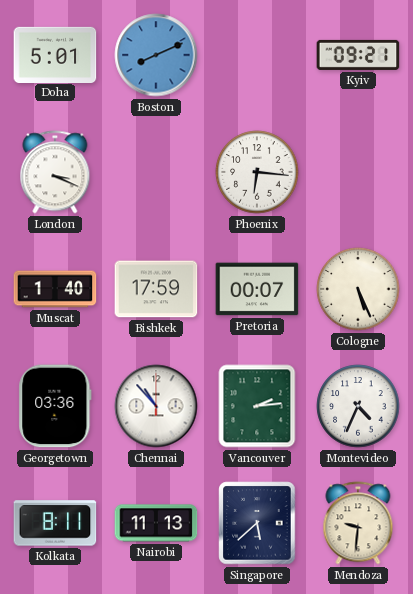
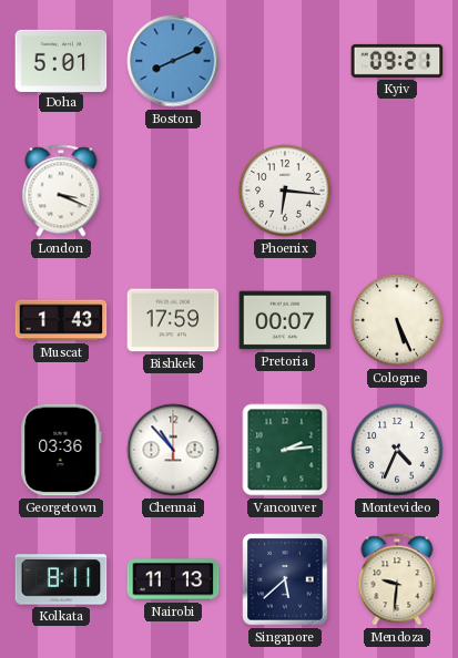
Muscat: 1:40 -> 1:43 (61, 320)
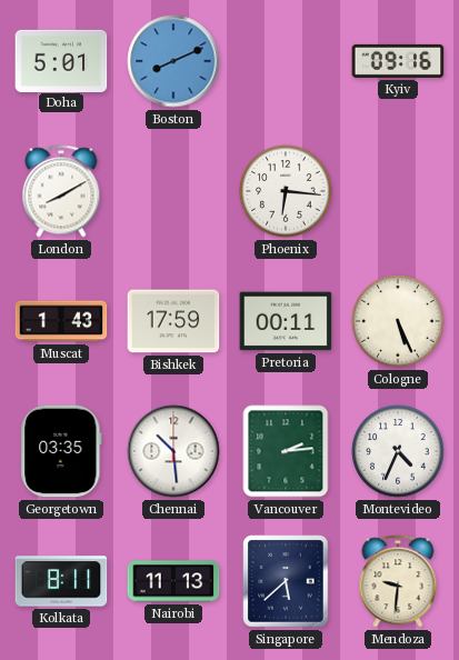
Kyiv: 09:21 -> 09:16 (398, 61)
London: 3:19 -> 8:10 (61, 191)
Pretoria: 00:07 -> 00:11 (286, 321)
Georgetown: 03:36 -> 03:35 (61, 451)
Chennai: 10:53 -> 10:29 (173, 451)
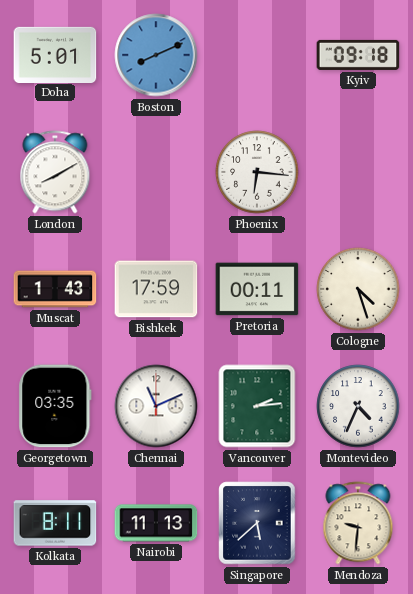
Kyiv: 09:16 -> 09:18 (358, 55)
Cologne: 5:26 -> 4:27 (358, 289)
Chennai: 10:29 -> 11:11 (156, 406)
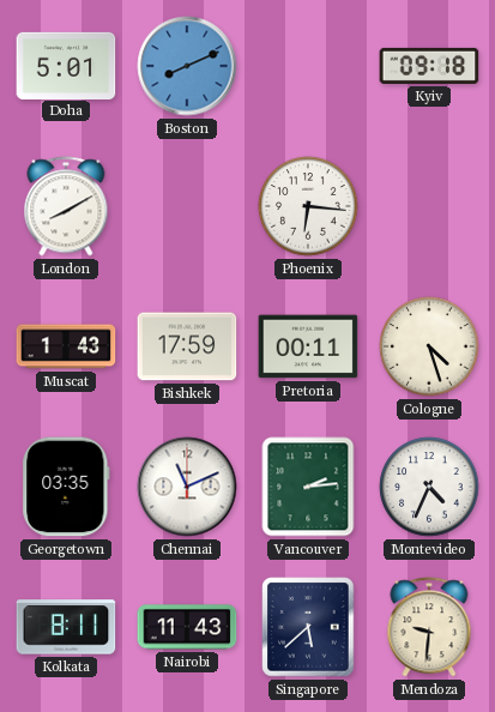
Nairobi: 11:13 -> 11:43 (187, 627)
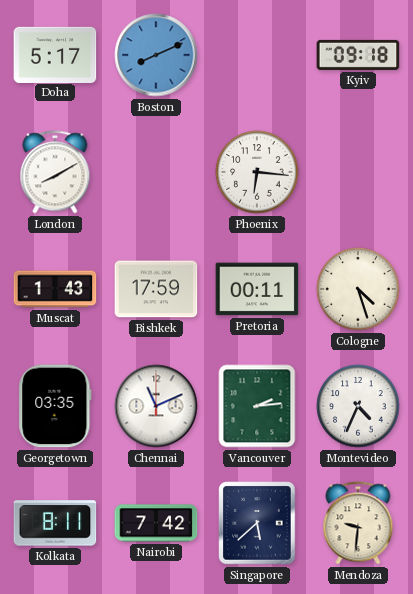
Doha: 5:01 -> 5:17 (55, 54)
Nairobi: 11:43 -> 7:42 (156, 523)
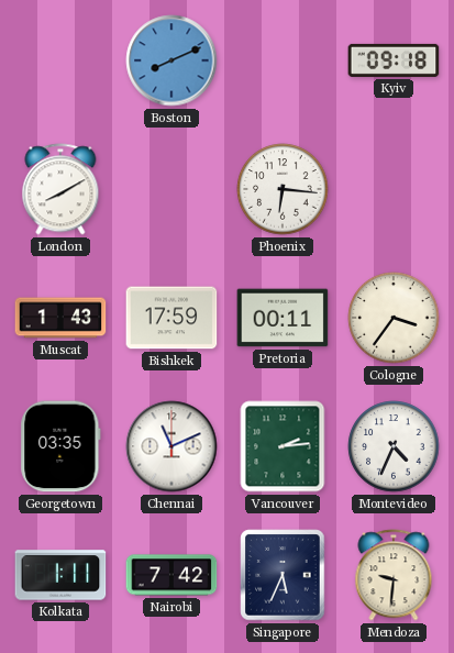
Doha: 5:17 -> none (55, 54)
Cologne: 4:27 -> 3:36 (394, 318)
Kolkata: 8:11 -> 1:11 (60, 575)
Singapore: 5:38 -> 5:34 (283, 575)
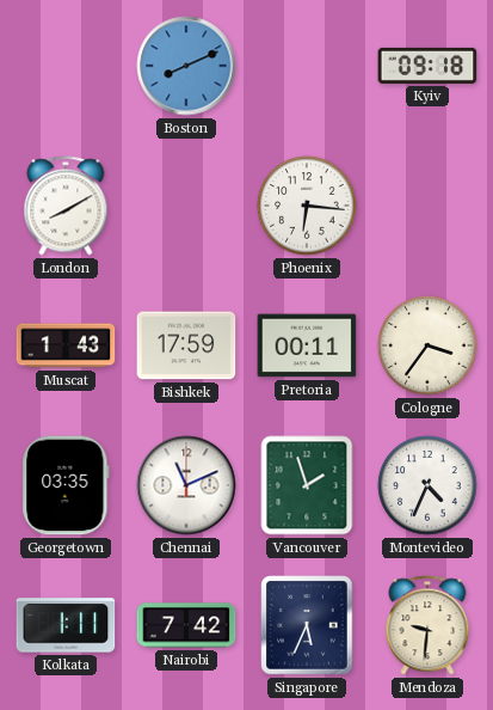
Vancouver: 2:14 -> 1:57 (307, 485)
